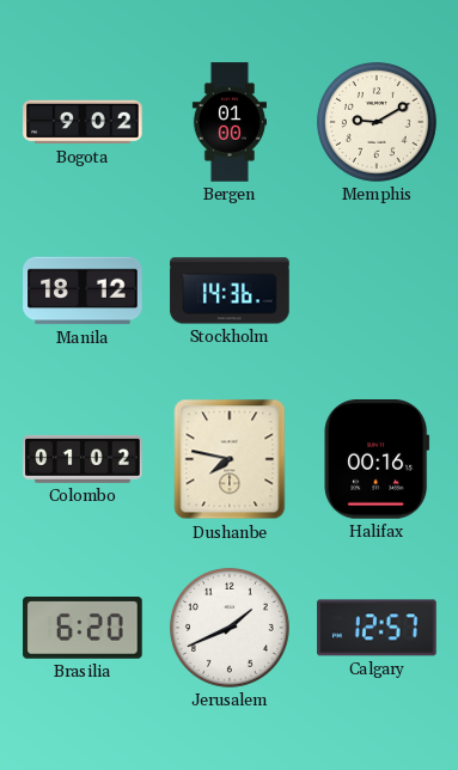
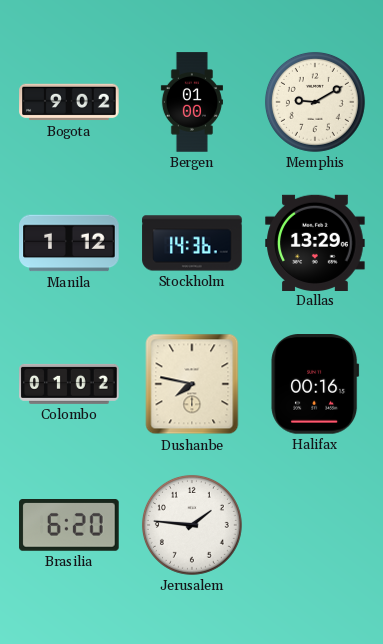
Manila: 18:12 -> 1:12 (69, 243)
Dallas: none -> 13:29 (315, 242)
Jerusalem: 1:41 -> 1:46 (192, 525)
Calgary: 12:57 -> none (377, 628)
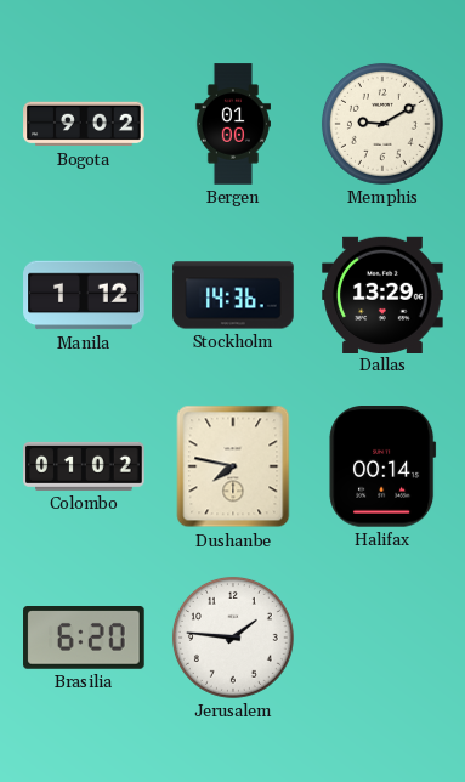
Halifax: 00:16 -> 00:14 (382, 467)
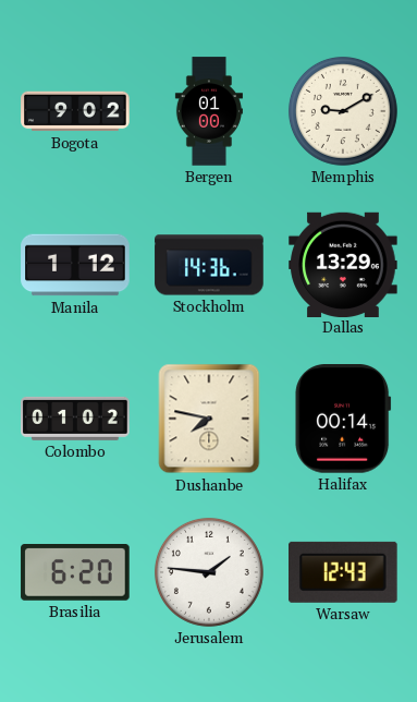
Warsaw: none -> 12:43 (344, 572)
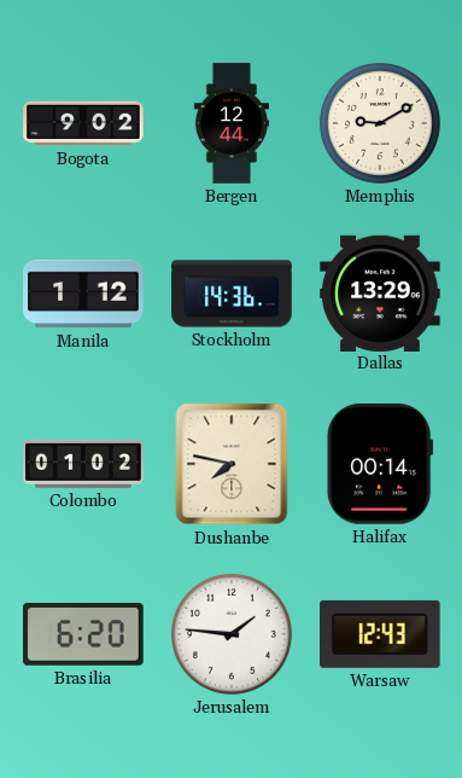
Bergen: 01:00 -> 12:44 (232, 123)
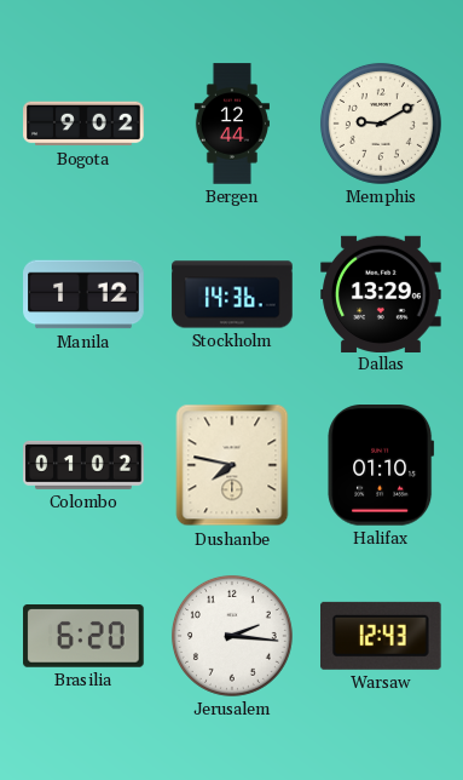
Halifax: 00:14 -> 01:10 (381, 466)
Jerusalem: 1:46 -> 2:16 (232, 636)
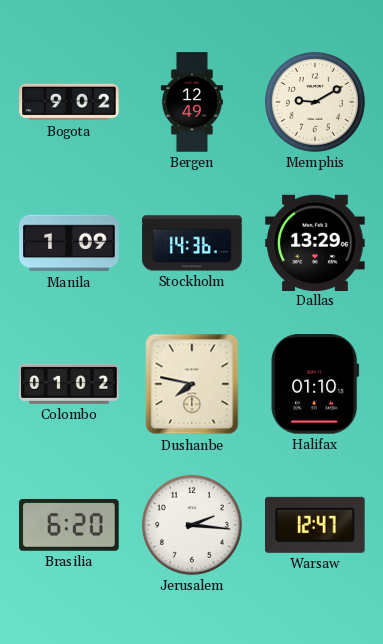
Bergen: 12:44 -> 12:49 (192, 102)
Manila: 1:12 -> 1:09 (69, 243)
Warsaw: 12:43 -> 12:47 (316, 525)
